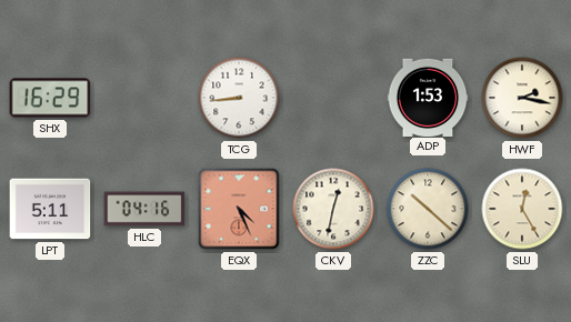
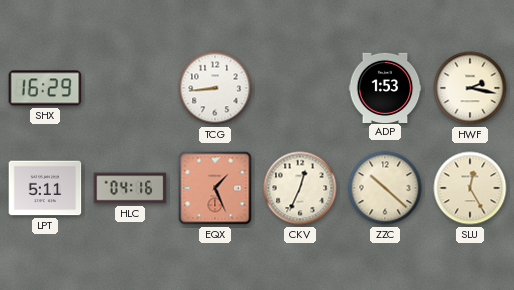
EQX: 4:26 -> 1:26 (215, 188)
CKV: 12:32 -> 12:34 (300, 188)
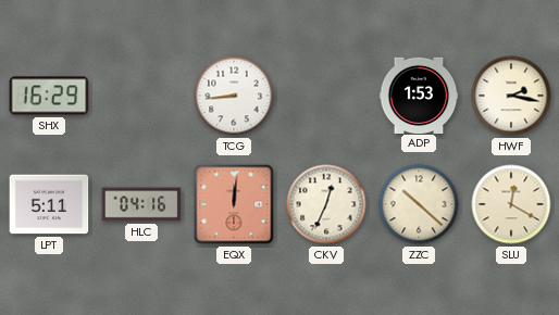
EQX: 1:26 -> 12:01 (234, 204)
SLU: 12:25 -> 12:20 (511, 204)
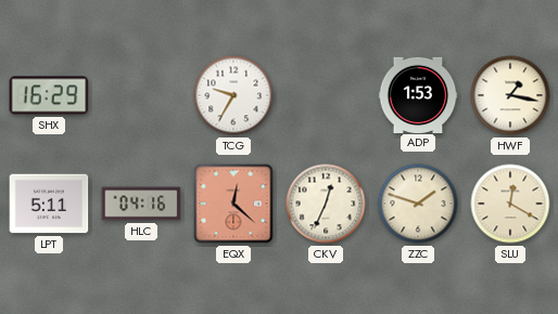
TCG: 8:44 -> 9:35 (233, 95)
HWF: 2:17 -> 1:17 (510, 95)
EQX: 12:01 -> 12:22 (233, 204)
ZZC: 10:22 -> 1:48 (418, 204)
